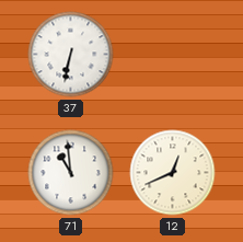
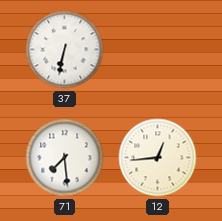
71: 10:59 -> 7:29 (65, 158)
12: 12:41 -> 12:44 (158, 158)
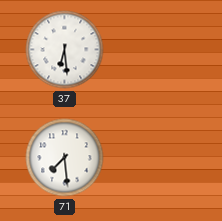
37: 6:32 -> 6:29 (65, 50)
12: 12:44 -> none (158, 158)
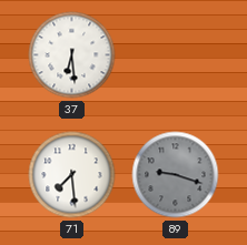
89: none -> 9:18 (176, 175)
